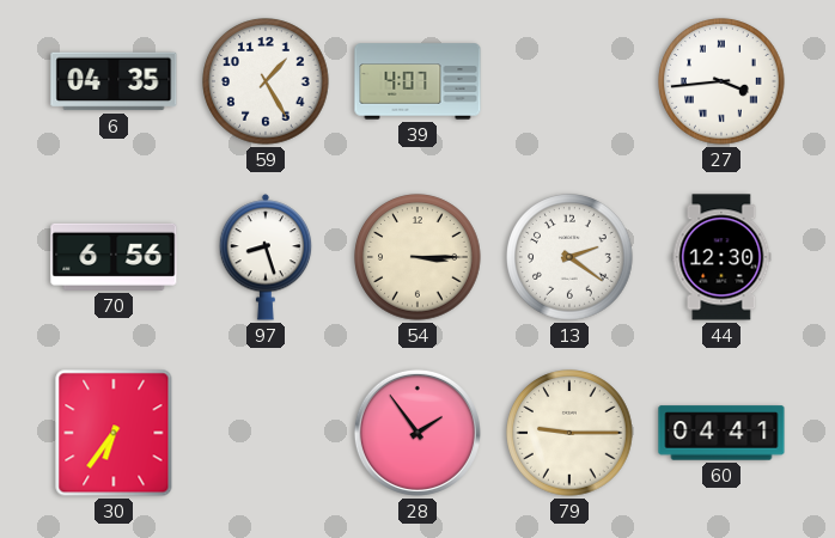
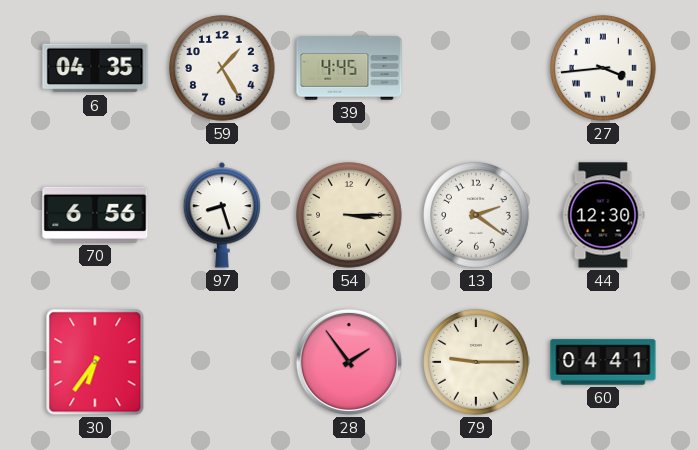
39: 4:07 -> 4:45 (349, 68)
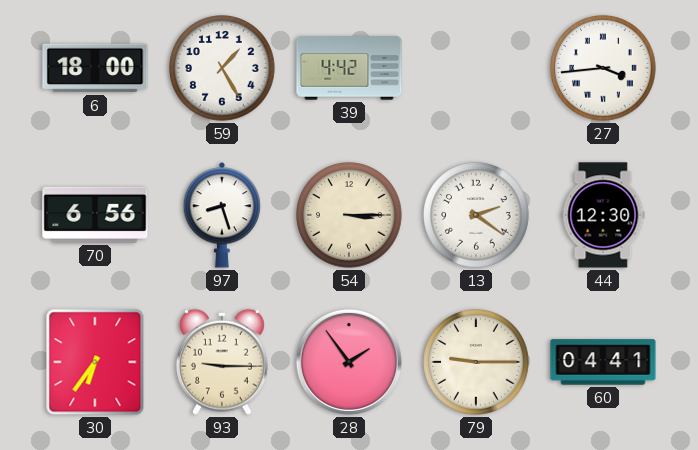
6: 04:35 -> 18:00 (95, 68)
39: 4:45 -> 4:42 (349, 68)
93: none -> 9:15 (222, 362)
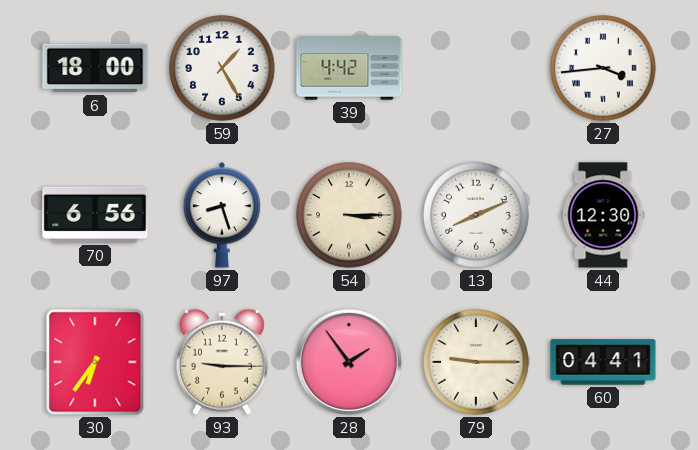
13: 2:21 -> 8:11 (476, 215)
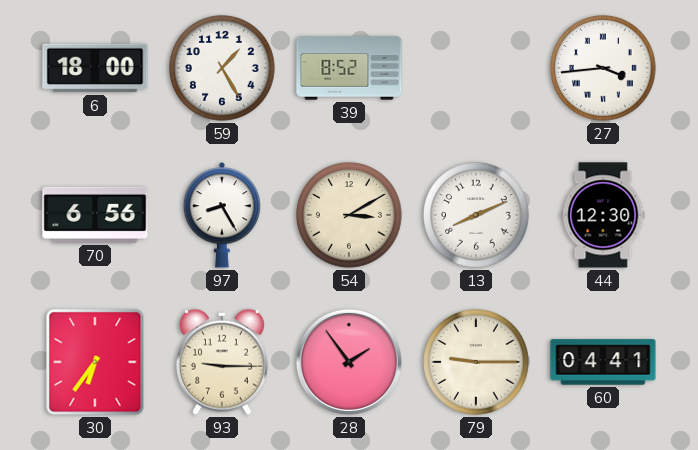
39: 4:42 -> 8:52 (349, 68)
97: 8:27 -> 8:25 (222, 215)
54: 3:15 -> 3:10 (349, 215)
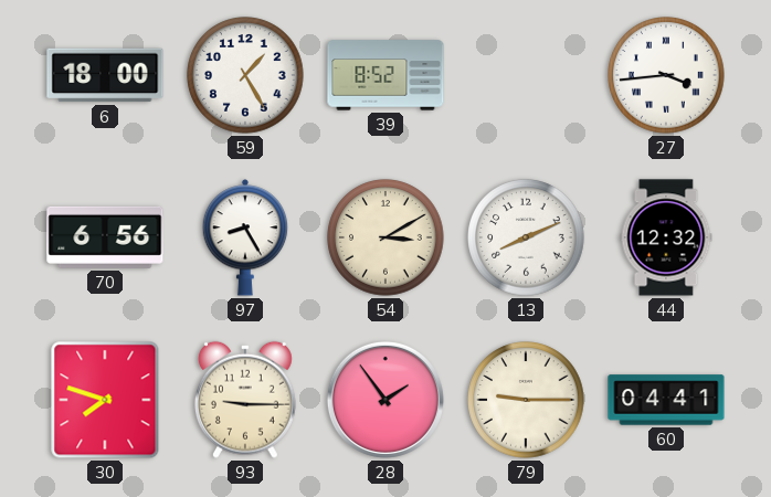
44: 12:30 -> 12:32 (666, 237)
30: 6:36 -> 7:48 (105, 400)
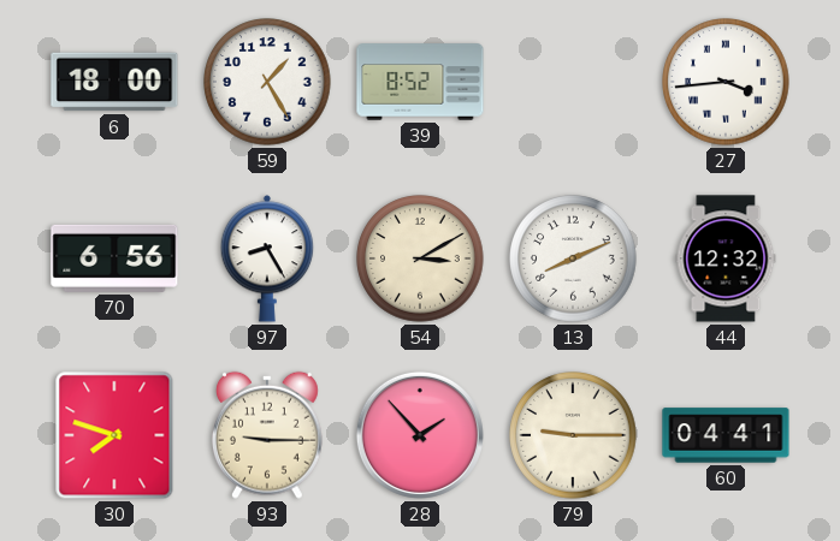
28: 1:54 -> 1:53 (420, 435)
